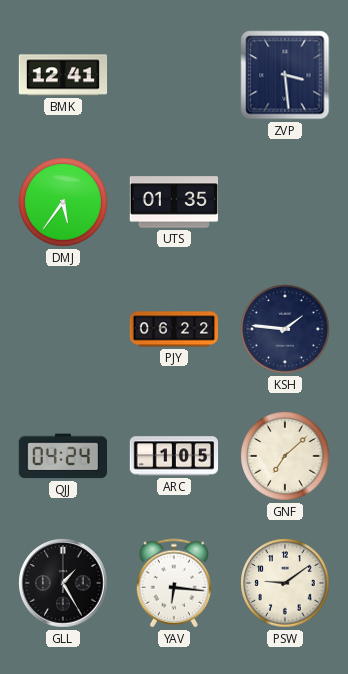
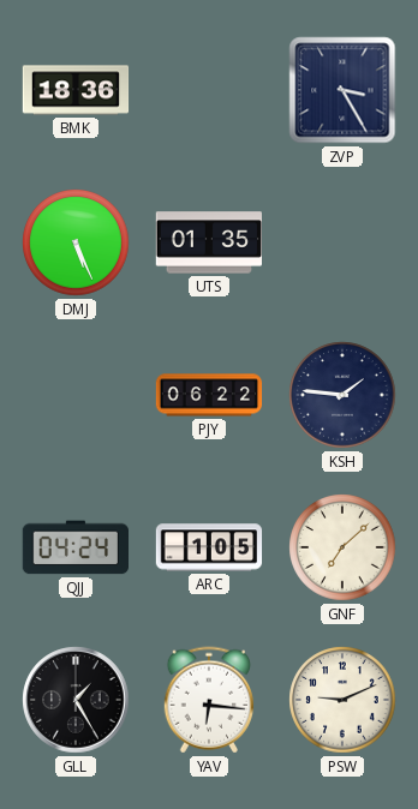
BMK: 12:41 -> 18:36 (76, 90)
ZVP: 3:29 -> 3:25 (342, 90)
DMJ: 5:36 -> 5:26 (76, 242)
PSW: 9:09 -> 9:11 (342, 700)
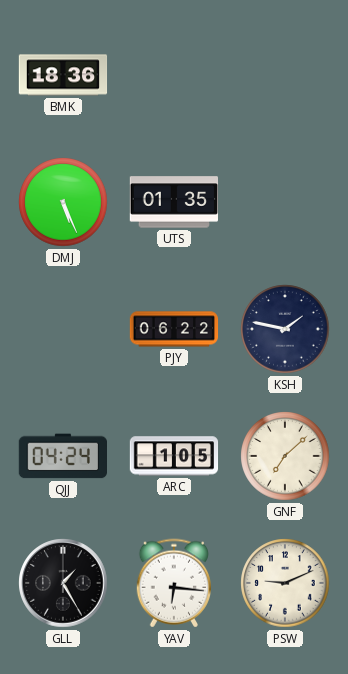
ZVP: 3:25 -> none (342, 90)
KSH: 1:46 -> 1:47 (285, 329)
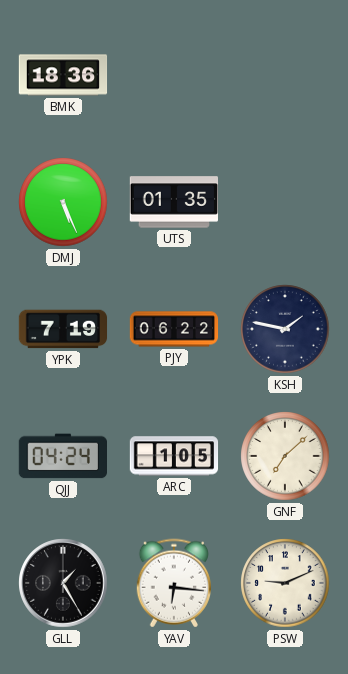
YPK: none -> 7:19 (63, 329)
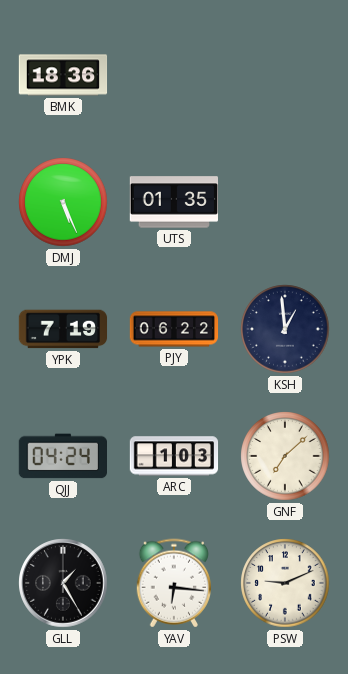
KSH: 1:47 -> 12:59 (285, 329)
ARC: 1:05 -> 1:03 (174, 456)
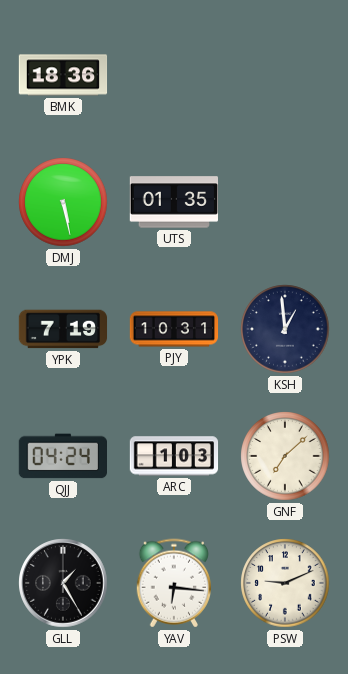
DMJ: 5:26 -> 5:28 (63, 202)
PJY: 06:22 -> 10:31 (174, 329)
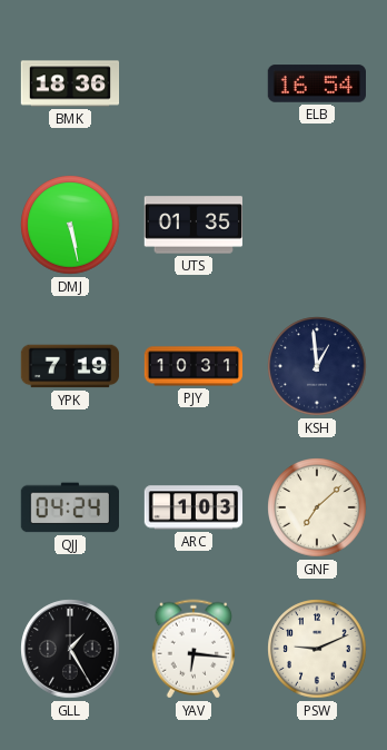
ELB: none -> 16:54 (316, 83)
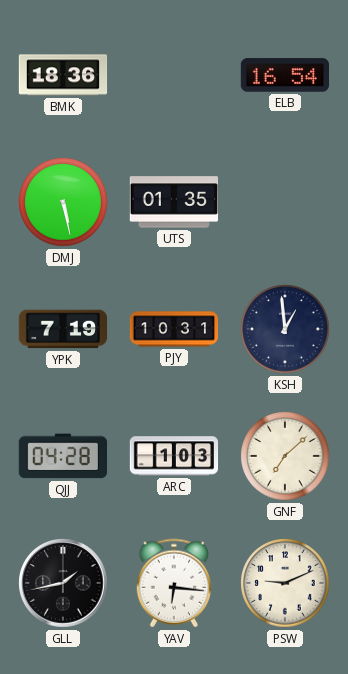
QJJ: 04:24 -> 04:28 (62, 456)
GLL: 1:25 -> 1:43 (63, 583)
